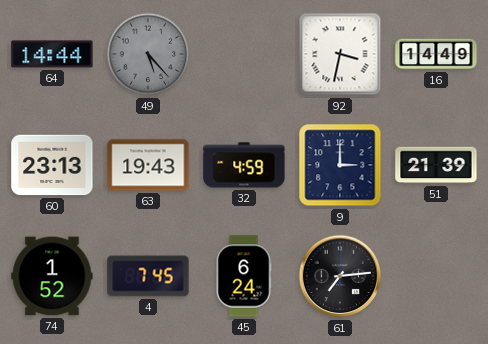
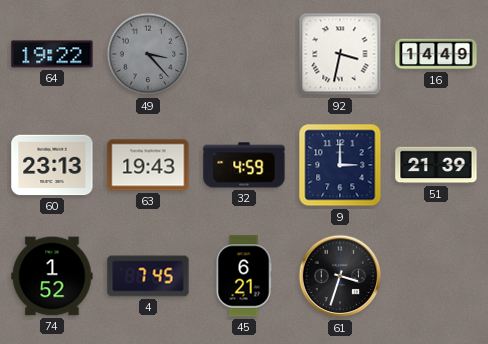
64: 14:44 -> 19:22 (52, 54)
49: 5:23 -> 3:23 (148, 54)
45: 6:24 -> 6:21 (244, 276)
61: 7:14 -> 3:33 (340, 276)
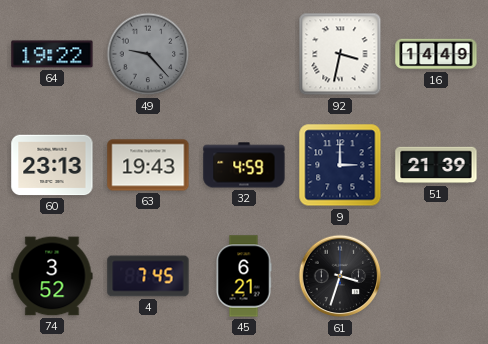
49: 3:23 -> 9:23 (148, 54)
74: 1:52 -> 3:52 (52, 276)
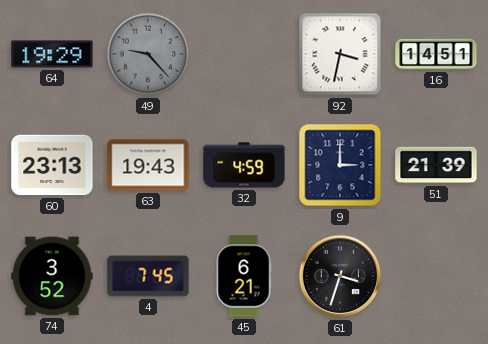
64: 19:22 -> 19:29 (52, 54)
16: 14:49 -> 14:51 (436, 54)
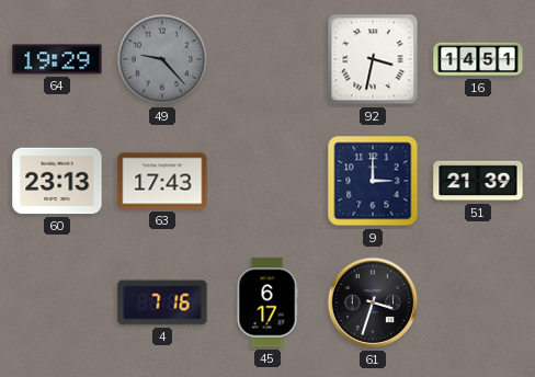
63: 19:43 -> 17:43 (162, 181)
32: 4:59 -> none (244, 165)
74: 3:52 -> none (52, 276)
4: 7:45 -> 7:16 (162, 302)
45: 6:21 -> 6:17 (267, 302)
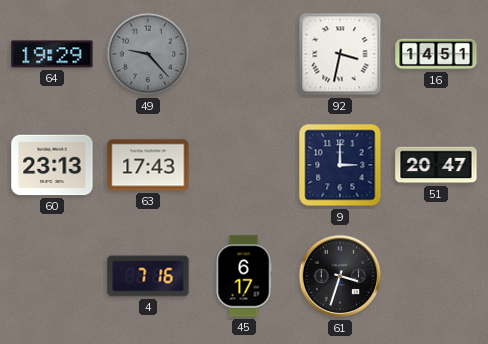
51: 21:39 -> 20:47 (436, 165)
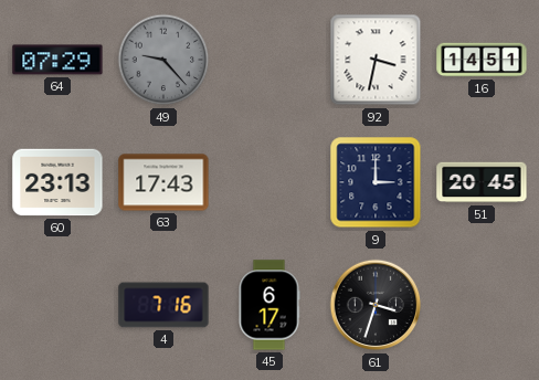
64: 19:29 -> 07:29 (57, 60)
51: 20:47 -> 20:45 (482, 182)
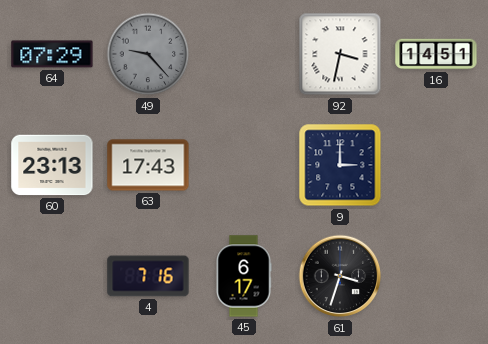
51: 20:45 -> none (482, 182)
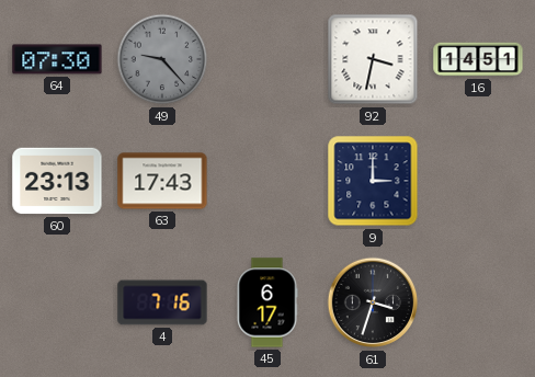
64: 07:29 -> 07:30 (57, 59)
